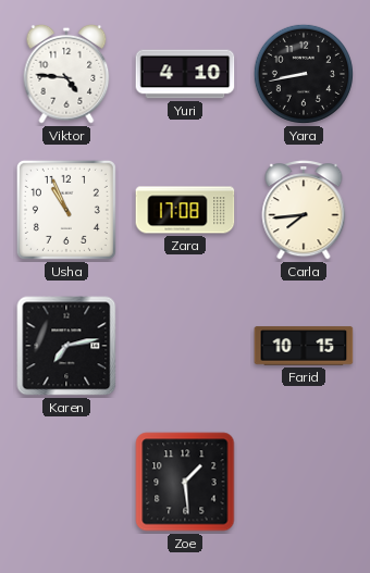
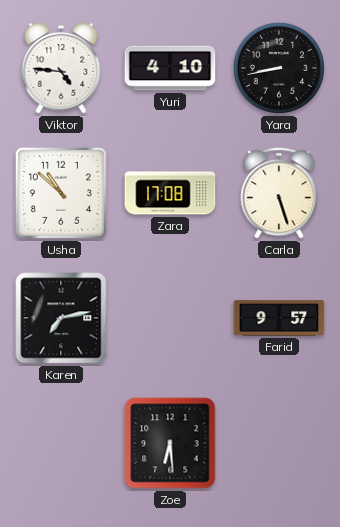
Usha: 10:56 -> 10:52 (61, 193)
Carla: 7:44 -> 5:27 (279, 193)
Farid: 10:15 -> 9:57 (279, 318)
Zoe: 1:29 -> 6:29 (170, 443)
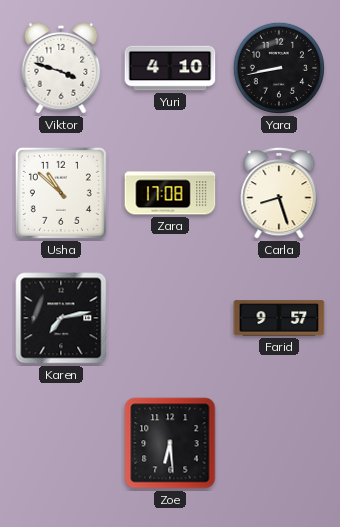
Viktor: 4:46 -> 3:48 (61, 68)
Carla: 5:27 -> 8:27 (279, 193)
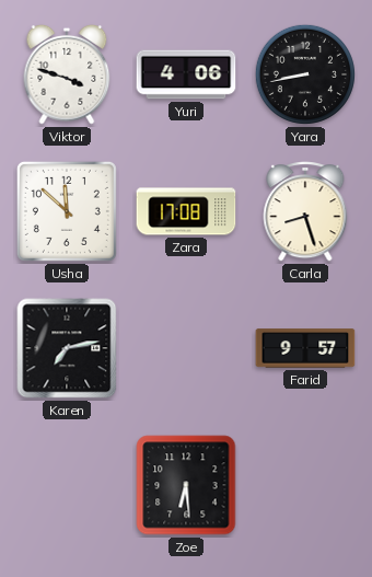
Yuri: 4:10 -> 4:06 (186, 74)
Usha: 10:52 -> 11:52 (67, 211)
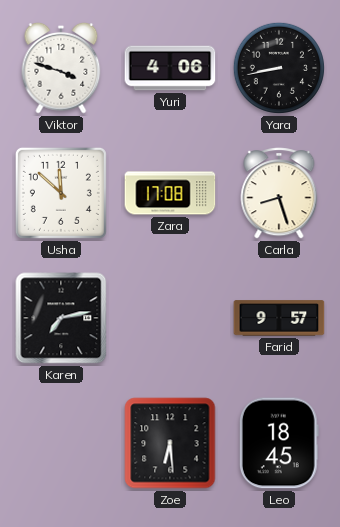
Leo: none -> 18:45 (279, 443)
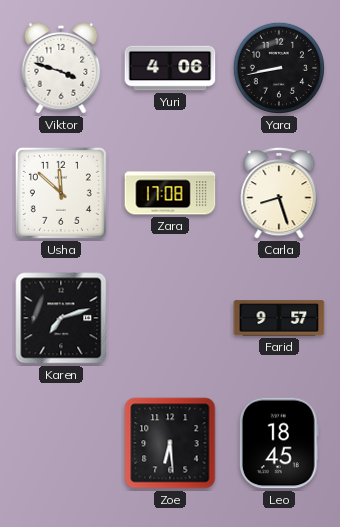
Karen: 7:13 -> 7:12 (61, 318)
